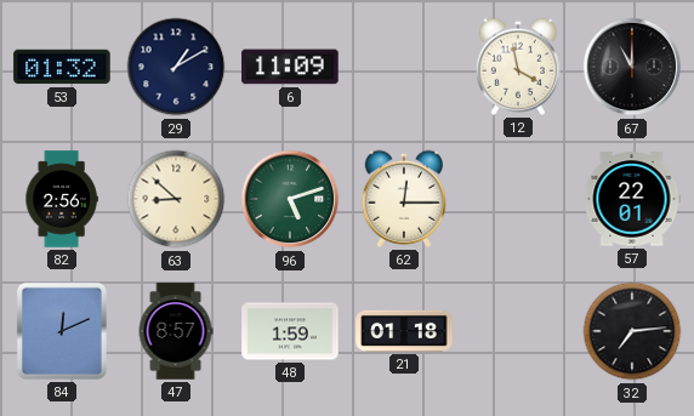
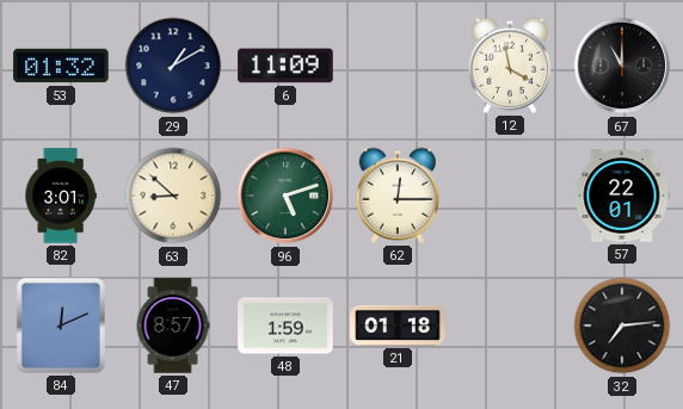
82: 2:56 -> 3:01 (61, 196)
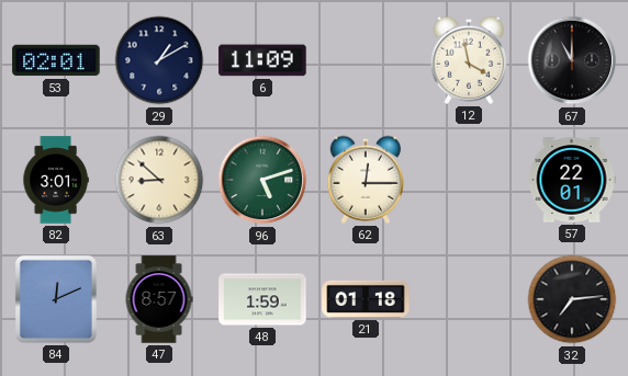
53: 01:32 -> 02:01 (56, 60)
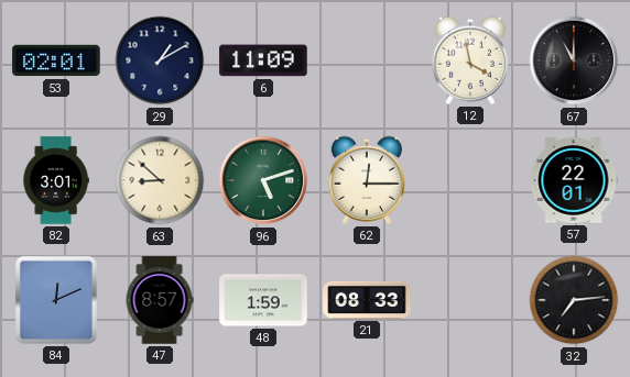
21: 01:18 -> 08:33 (367, 300)
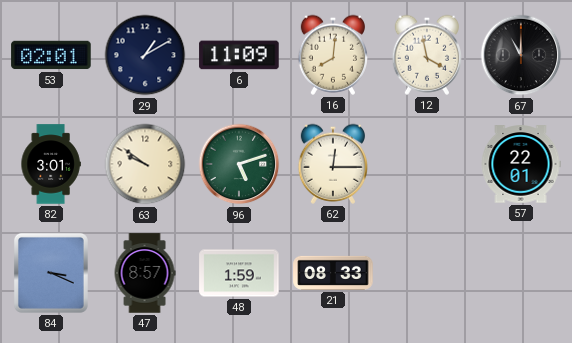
16: none -> 8:01 (332, 55)
63: 8:52 -> 9:51 (145, 164)
84: 12:11 -> 3:19 (51, 273)
32: 7:14 -> none (574, 300)
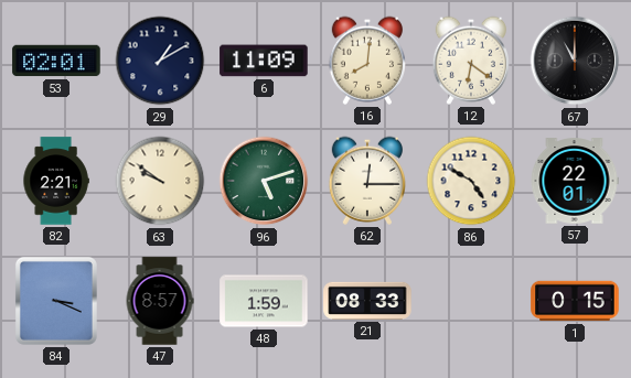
12: 3:58 -> 6:21 (470, 61)
82: 3:01 -> 2:21 (56, 181)
86: none -> 4:50 (471, 181)
1: none -> 0:15 (575, 301)
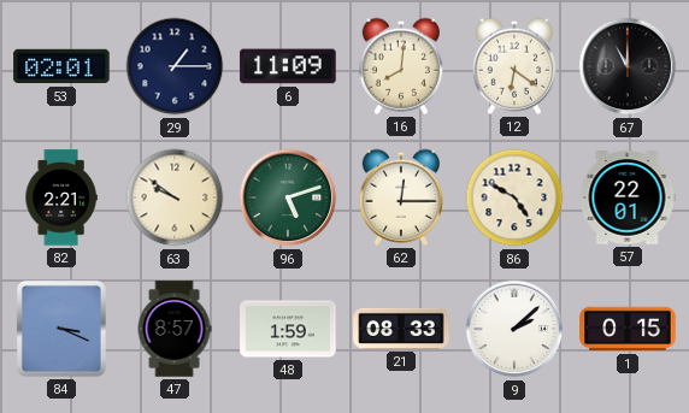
29: 1:10 -> 1:15 (175, 66)
9: none -> 2:08 (514, 329)
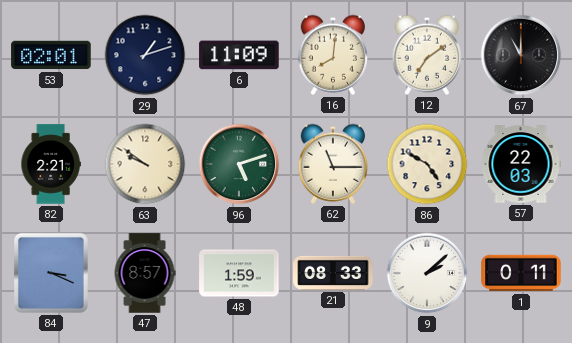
29: 1:15 -> 1:12 (145, 55)
12: 6:21 -> 7:09 (426, 55)
62: 12:15 -> 11:15 (332, 164)
57: 22:01 -> 22:03 (521, 164)
1: 0:15 -> 0:11 (521, 273)
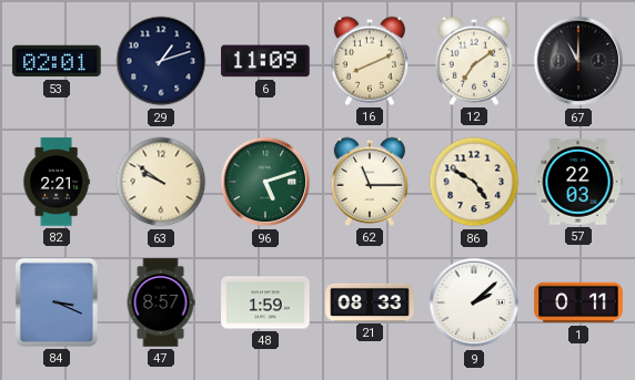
16: 8:01 -> 8:11 (369, 61)
